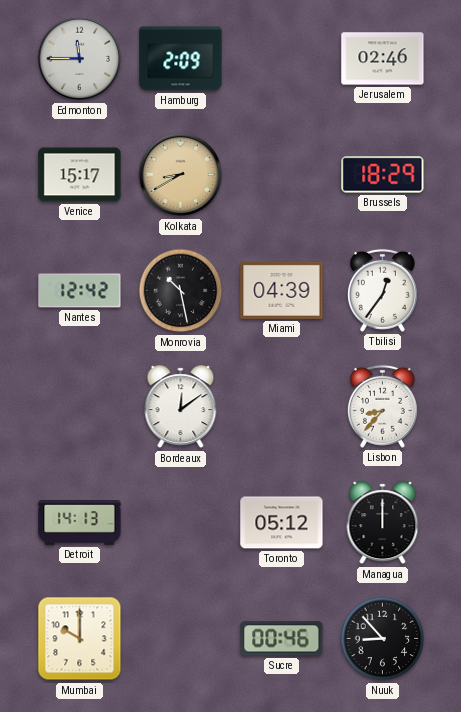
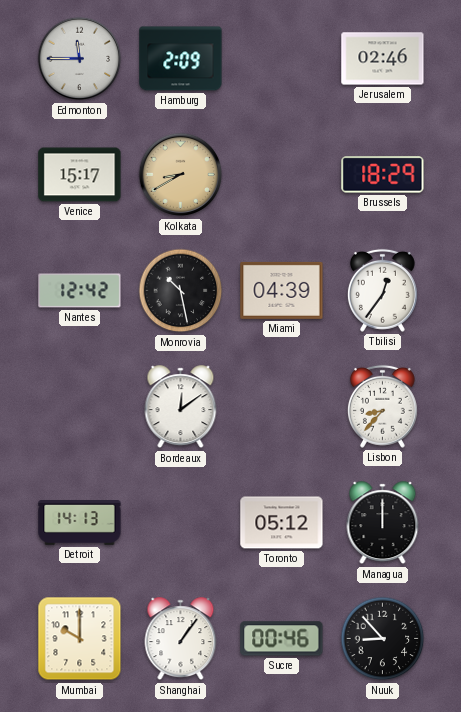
Shanghai: none -> 1:06 (181, 639)
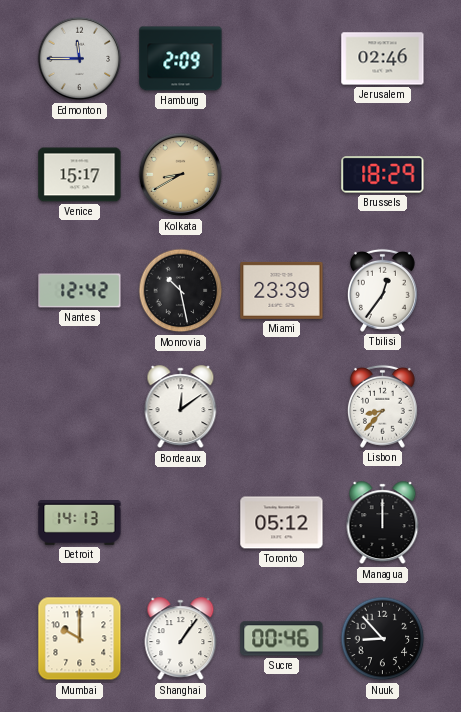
Miami: 04:39 -> 23:39 (282, 290)
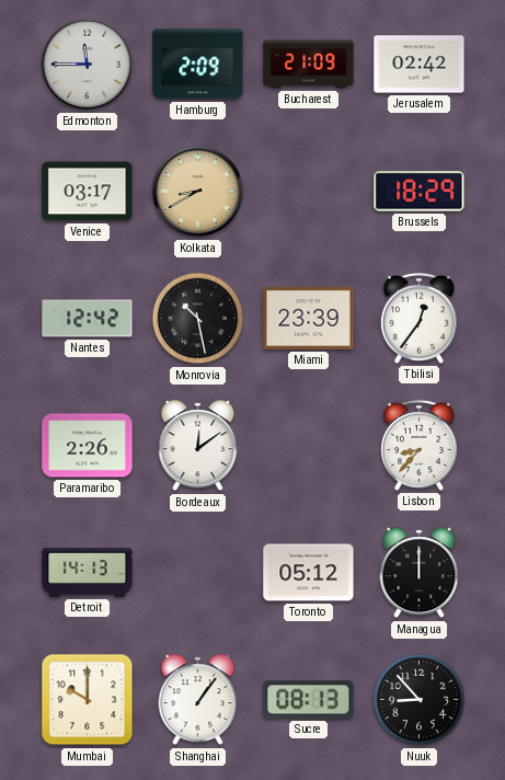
Bucharest: none -> 21:09 (309, 65)
Jerusalem: 02:46 -> 02:42 (420, 65)
Venice: 15:17 -> 03:17 (88, 192)
Paramaribo: none -> 2:26 (88, 446)
Sucre: 00:46 -> 08:13 (309, 700)
